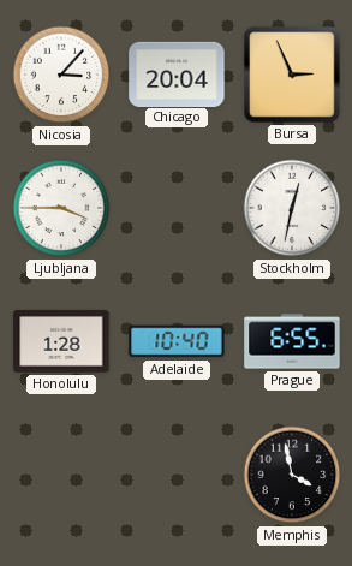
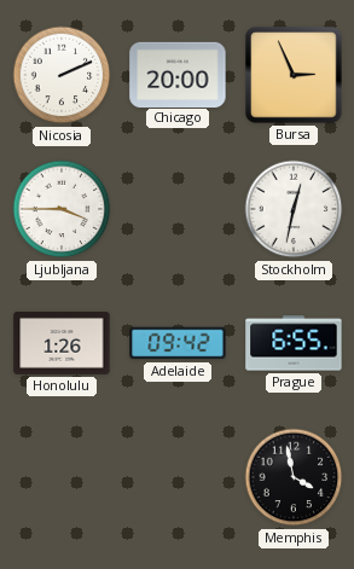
Nicosia: 3:07 -> 2:11 (62, 75)
Chicago: 20:04 -> 20:00 (178, 74)
Honolulu: 1:28 -> 1:26 (62, 343)
Adelaide: 10:40 -> 09:42 (178, 343)
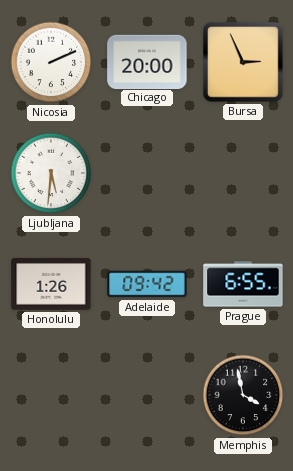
Ljubljana: 3:45 -> 5:31 (51, 173)
Stockholm: 12:32 -> none (294, 209)
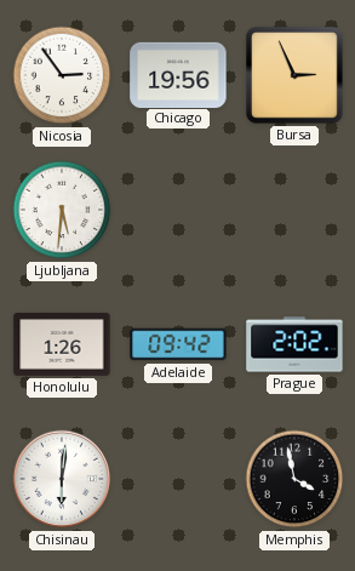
Nicosia: 2:11 -> 2:54 (62, 75)
Chicago: 20:00 -> 19:56 (178, 74)
Prague: 6:55 -> 2:02 (294, 344)
Chisinau: none -> 6:01 (62, 479)
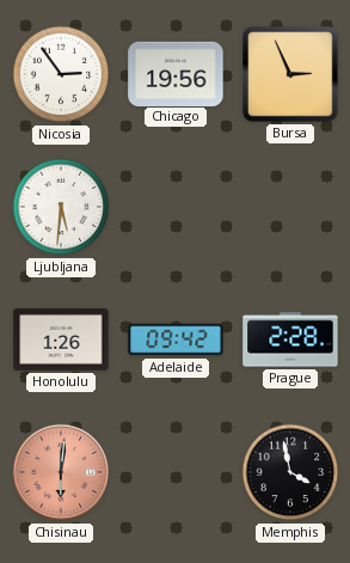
Prague: 2:02 -> 2:28 (290, 339)
Chisinau dial: white -> salmon (61, 472)
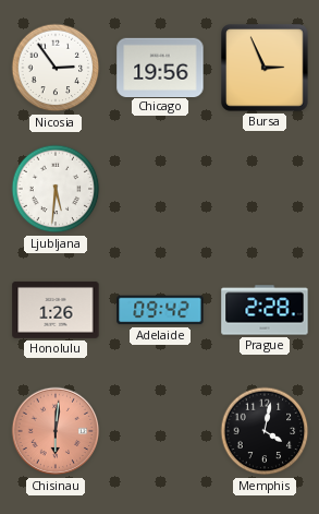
Memphis: 3:58 -> 4:02 (265, 431)
